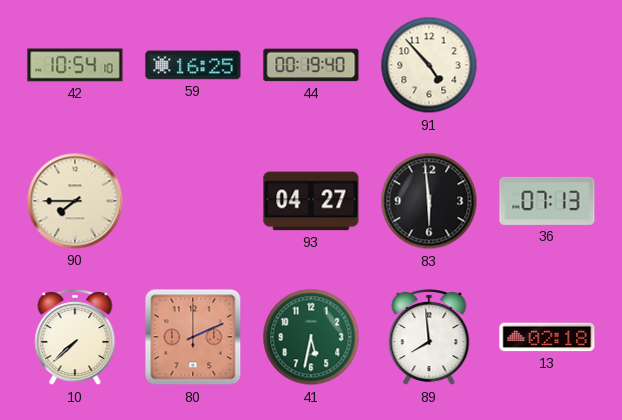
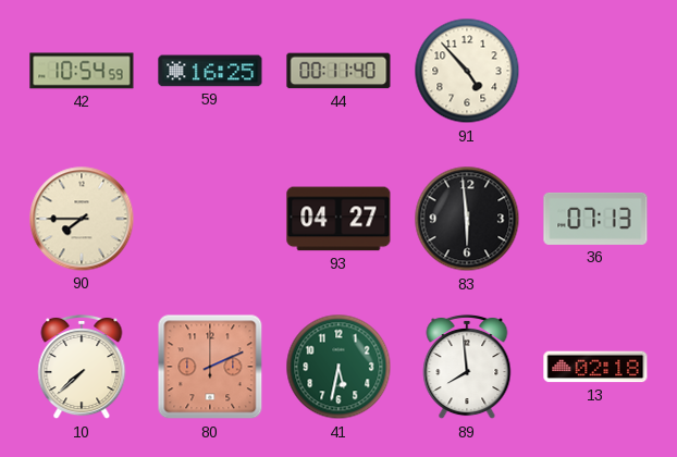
42: 10:54:10 -> 10:54:59 (82, 71)
44: 00:19 -> 00:11 (338, 71)
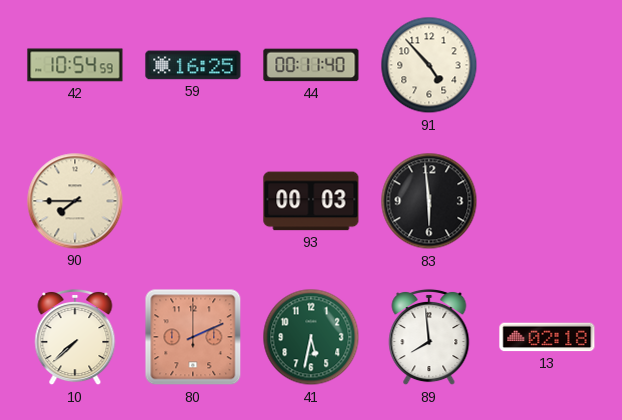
93: 04:27 -> 00:03 (311, 201)
36: 07:13 -> none (595, 219)
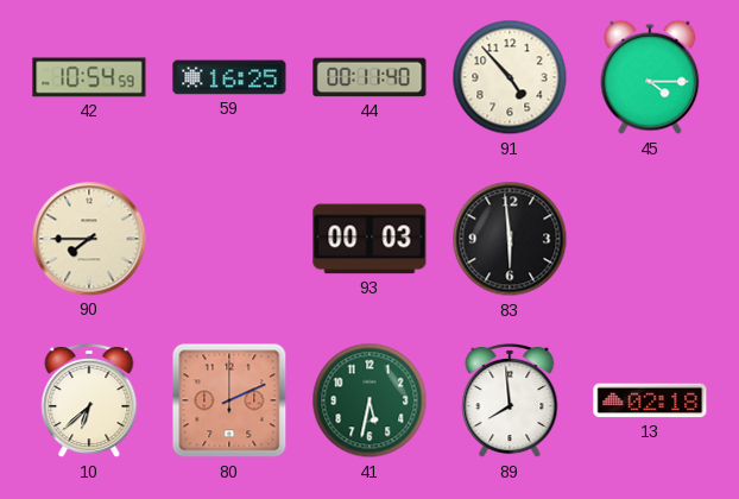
45: none -> 4:15 (650, 77)
10: 7:38 -> 6:38 (89, 400)
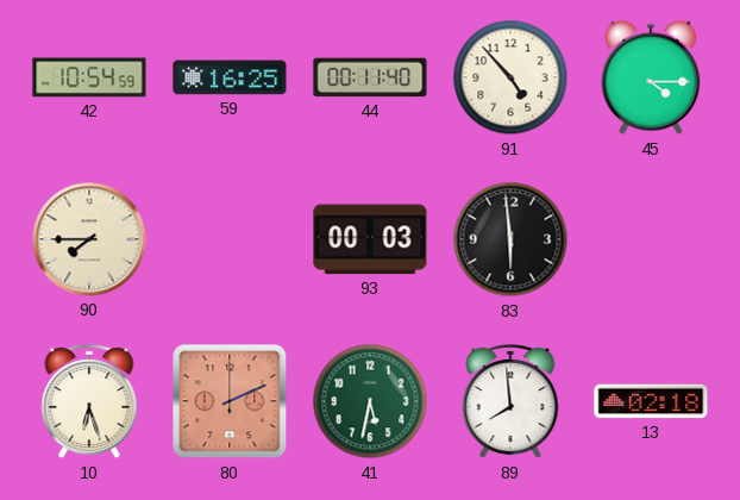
10: 6:38 -> 6:27 (89, 401)
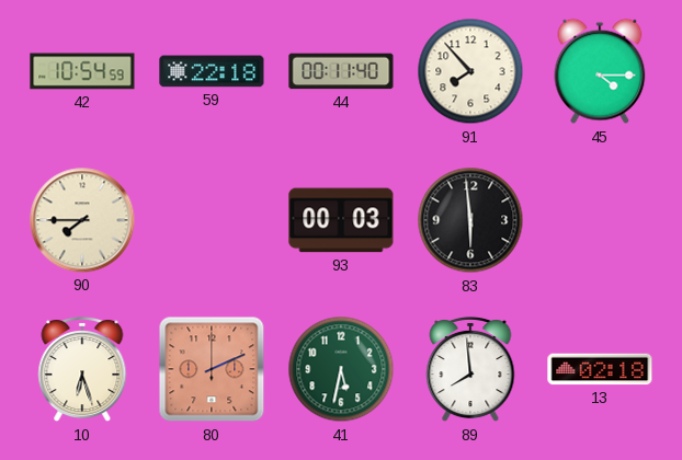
59: 16:25 -> 22:18 (212, 71)
91: 4:53 -> 7:53 (470, 71)
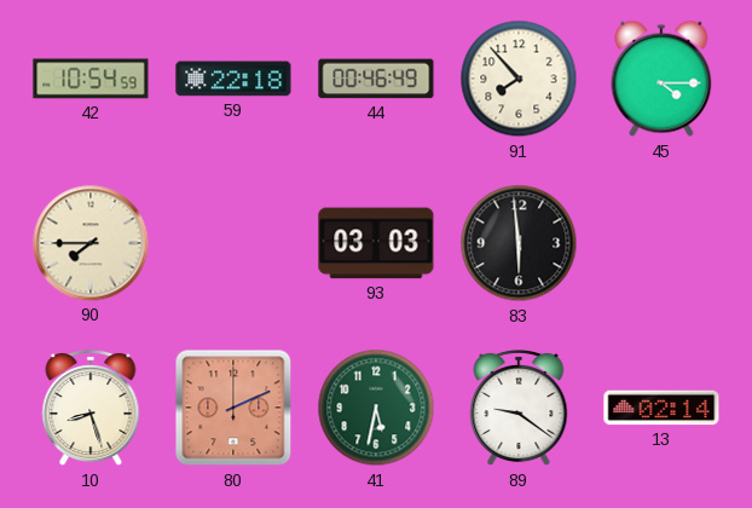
44: 00:11 -> 00:46 (376, 79)
93: 00:03 -> 03:03 (376, 243)
10: 6:27 -> 8:27 (91, 408)
89: 7:59 -> 9:21 (519, 408)
13: 02:18 -> 02:14 (661, 408)
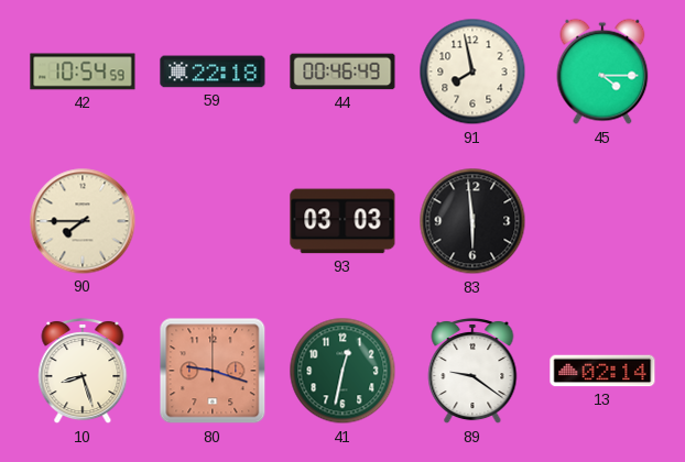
91: 7:53 -> 7:58 (472, 71)
80: 2:11 -> 9:18 (213, 371)
41: 5:32 -> 12:32 (342, 371)
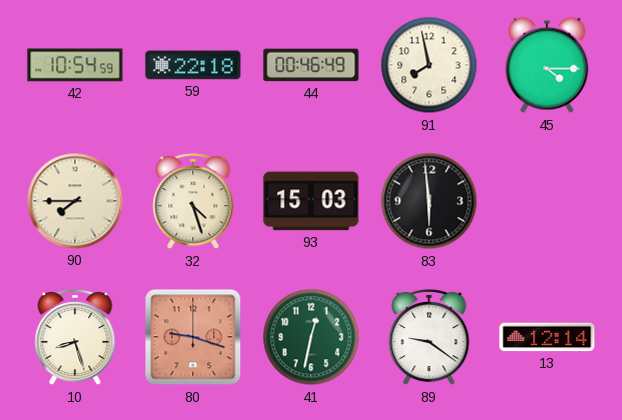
32: none -> 4:27 (193, 201)
93: 03:03 -> 15:03 (311, 201)
13: 02:14 -> 12:14 (547, 337)
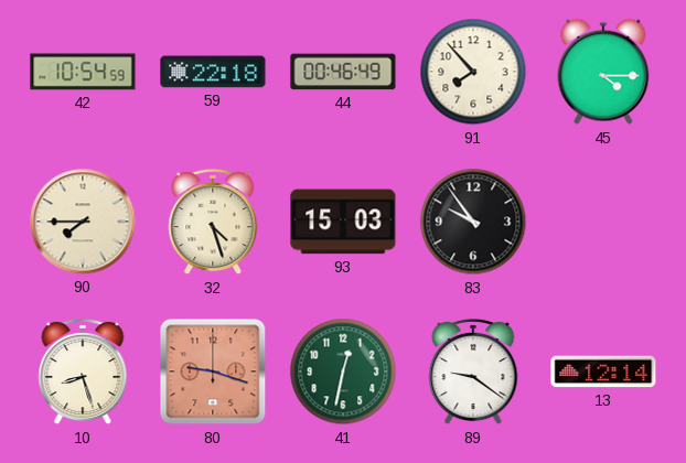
91: 7:58 -> 7:53 (473, 72)
83: 5:59 -> 9:54 (473, 222)
